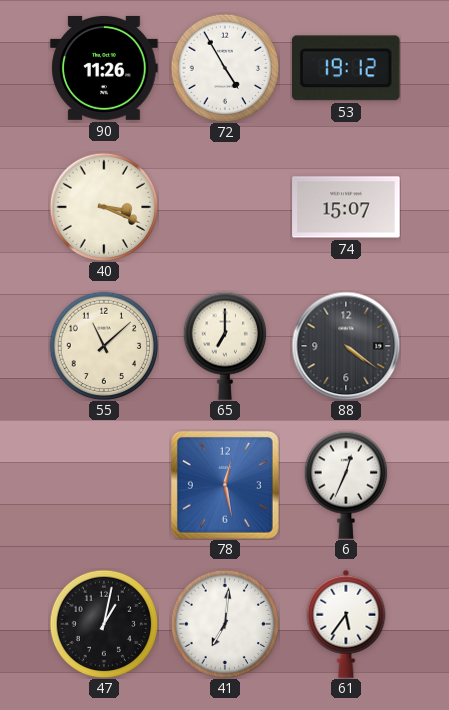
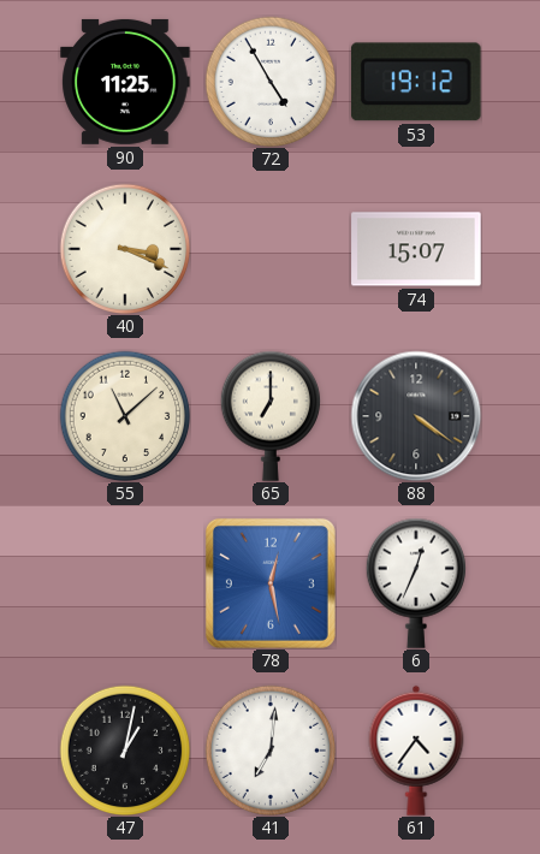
90: 11:26 -> 11:25 (125, 82)
61: 5:36 -> 4:36 (416, 751)
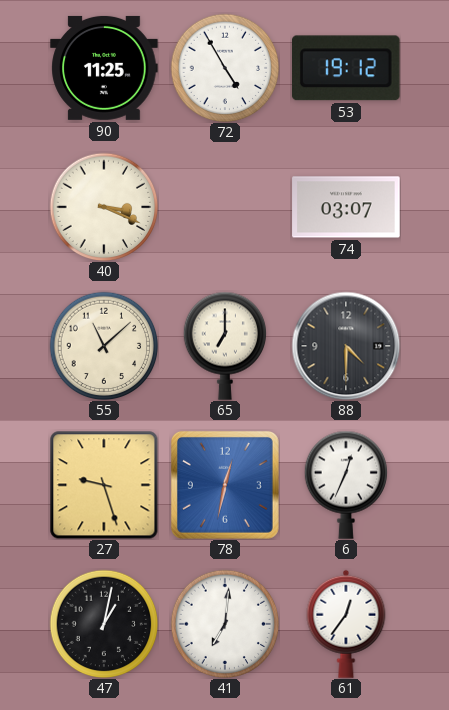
74: 15:07 -> 03:07 (346, 207)
88: 4:21 -> 4:30 (346, 346)
27: none -> 9:27 (104, 485)
78: 12:28 -> 12:32 (225, 485)
61: 4:36 -> 12:36 (346, 624)
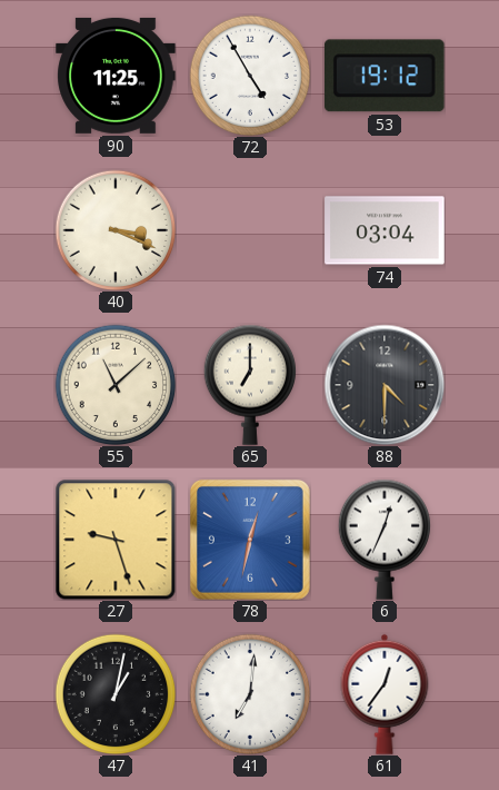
74: 03:07 -> 03:04 (385, 230)
